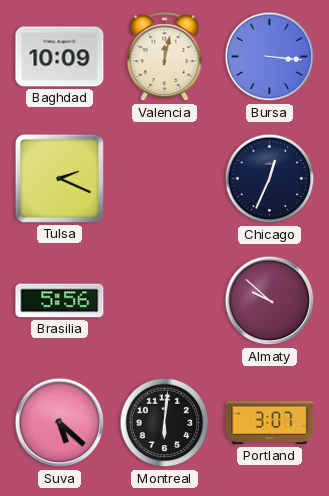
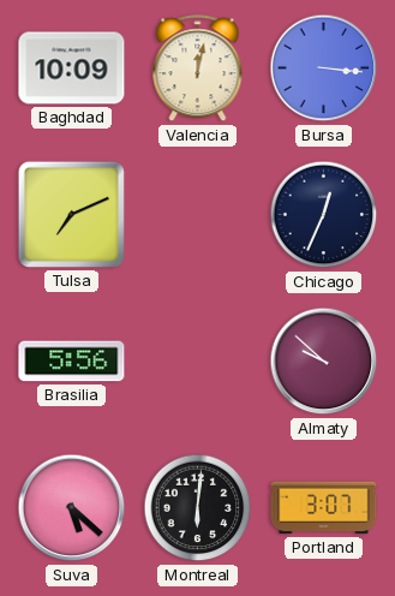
Tulsa: 2:19 -> 7:11 (71, 214)
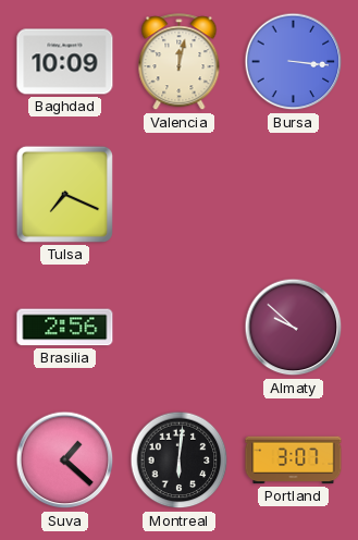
Tulsa: 7:11 -> 7:19 (64, 194)
Chicago: 12:34 -> none (324, 215)
Brasilia: 5:56 -> 2:56 (65, 328)
Suva: 5:22 -> 1:22 (65, 461)
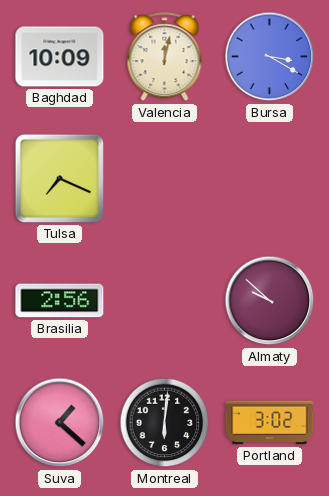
Bursa: 3:16 -> 3:20 (270, 57)
Portland: 3:07 -> 3:02 (270, 423)
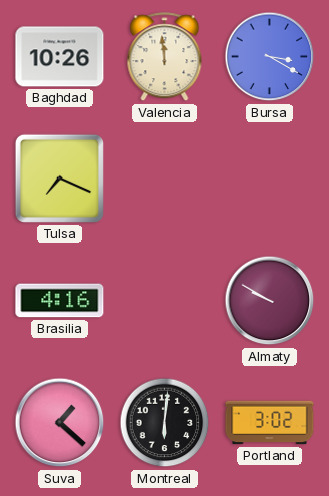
Baghdad: 10:09 -> 10:26 (60, 57)
Valencia: 12:02 -> 11:59 (165, 57)
Brasilia: 2:56 -> 4:16 (60, 301)
Almaty: 9:52 -> 9:50 (270, 301)
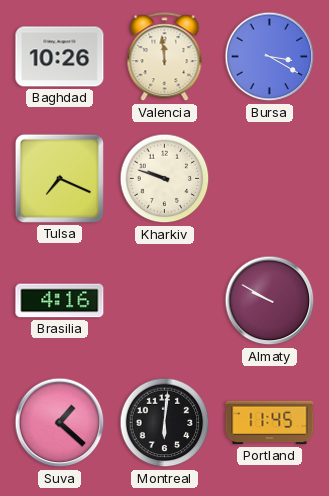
Kharkiv: none -> 9:48 (165, 179)
Portland: 3:02 -> 11:45 (270, 423)
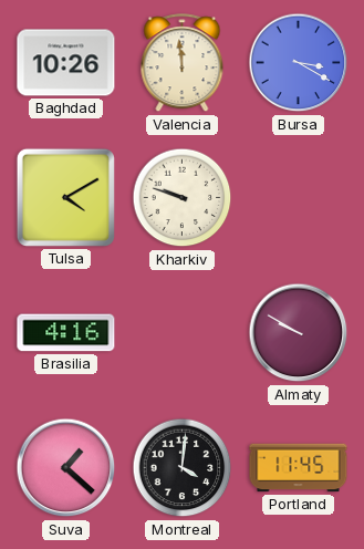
Tulsa: 7:19 -> 4:10 (65, 197)
Montreal: 6:01 -> 4:01 (183, 468)
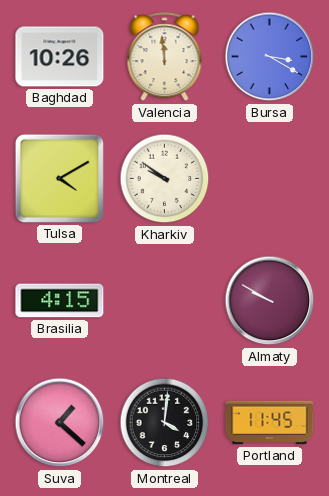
Kharkiv: 9:48 -> 9:51 (165, 179)
Brasilia: 4:16 -> 4:15 (60, 301)
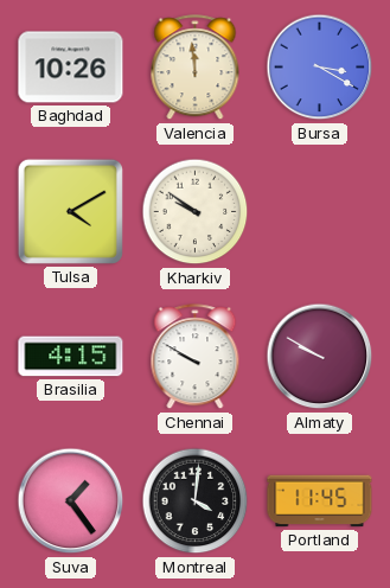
Chennai: none -> 9:50 (196, 357)
Suva: 1:22 -> 1:24 (71, 501)
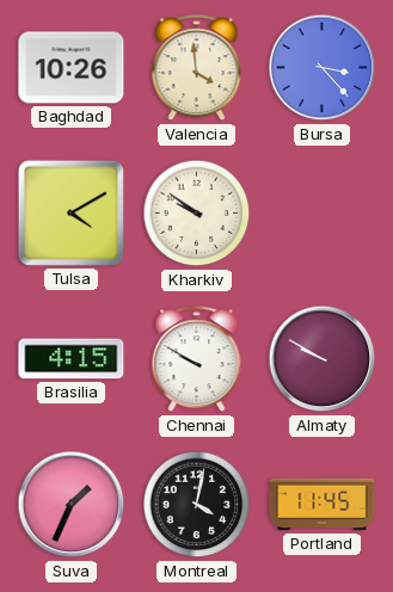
Valencia: 11:59 -> 3:59 (197, 68)
Bursa: 3:20 -> 3:23 (323, 68)
Suva: 1:24 -> 1:34 (72, 505)
Montreal: 4:01 -> 4:02 (197, 505)
